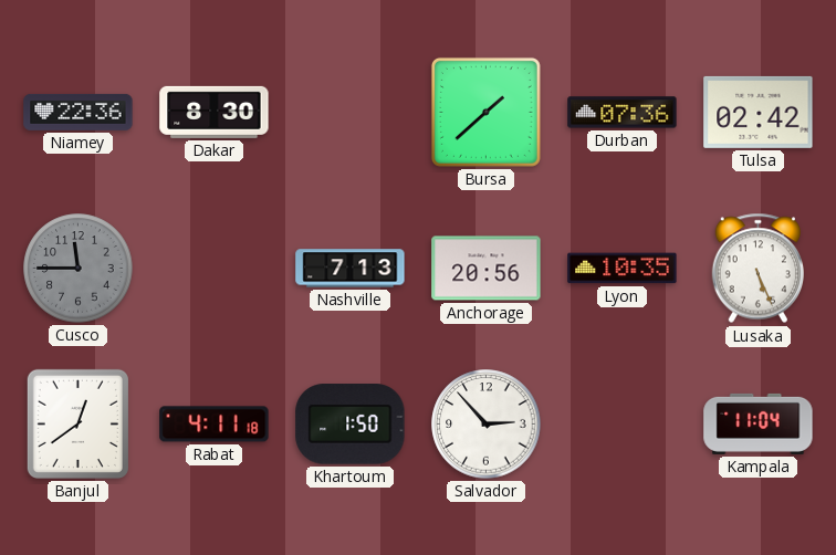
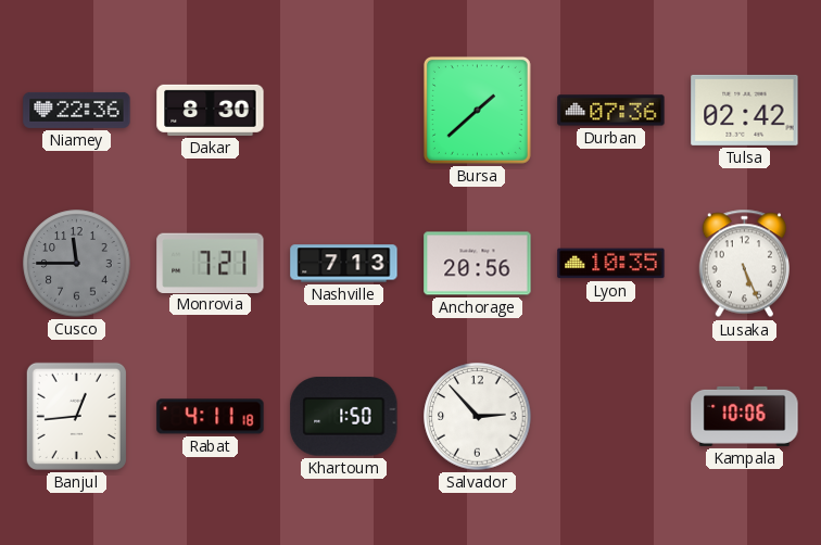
Monrovia: none -> 7:21 (211, 263)
Banjul: 12:39 -> 12:44 (76, 416)
Kampala: 11:04 -> 10:06 (745, 416)
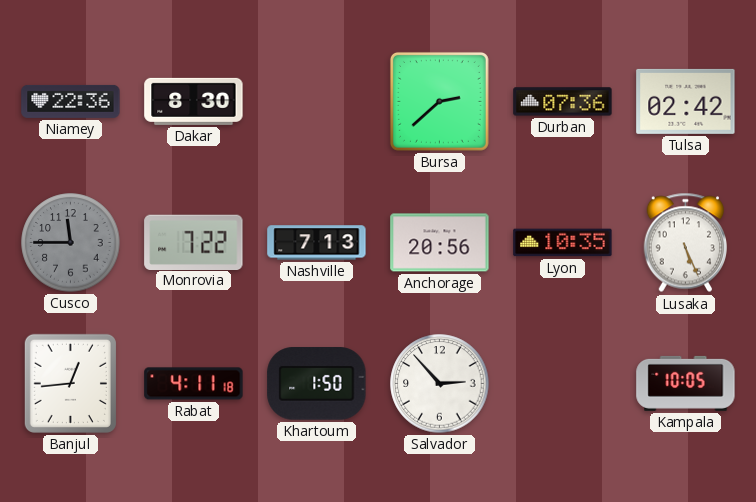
Bursa: 1:38 -> 2:38 (439, 101)
Monrovia: 7:21 -> 7:22 (194, 242)
Kampala: 10:06 -> 10:05 (686, 383)
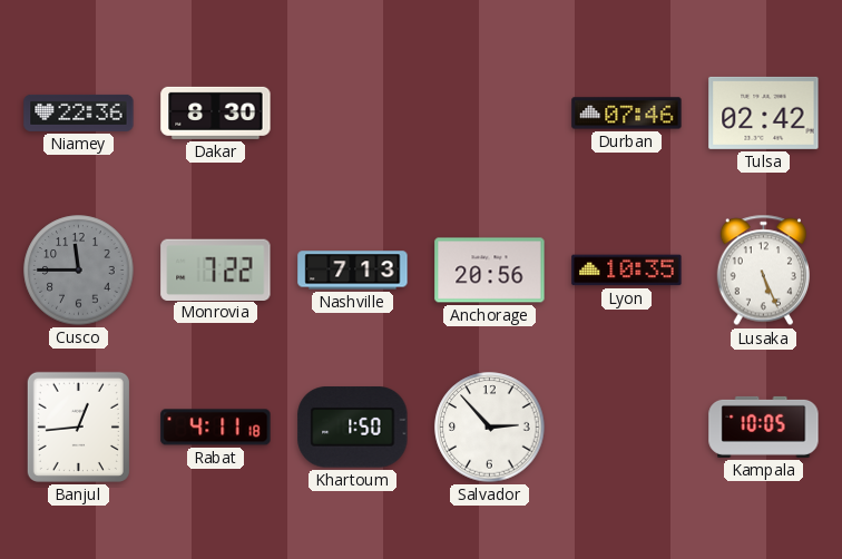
Bursa: 2:38 -> none (439, 101)
Durban: 07:36 -> 07:46 (627, 114)
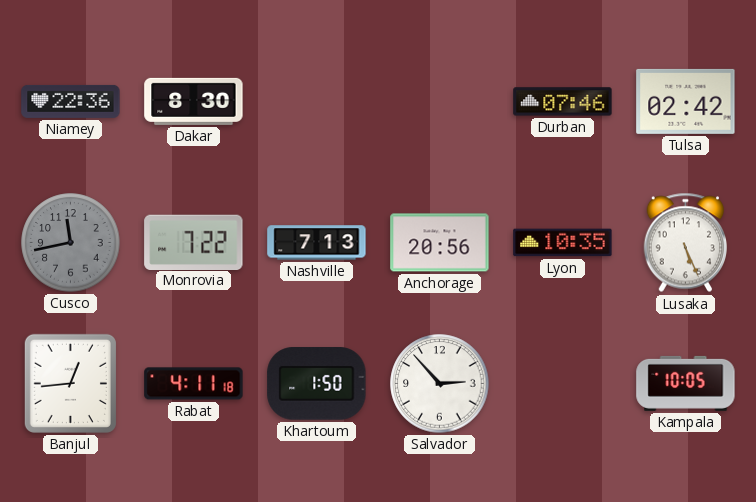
Cusco: 11:45 -> 11:43 (71, 243)
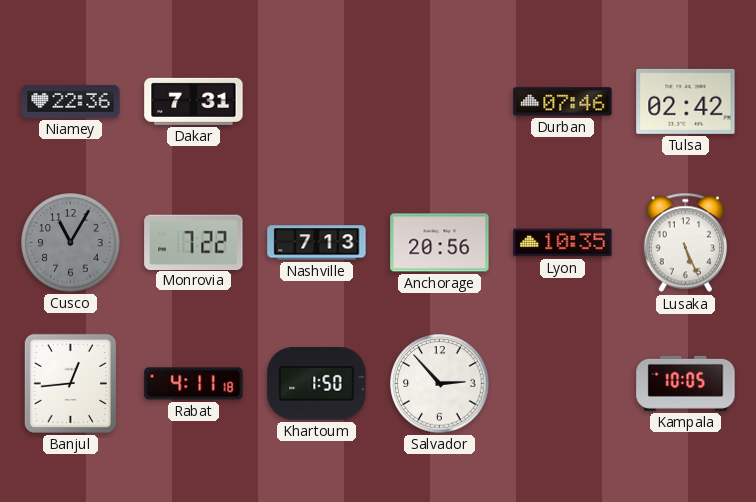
Dakar: 8:30 -> 7:31 (194, 101)
Cusco: 11:43 -> 11:05 (71, 243)
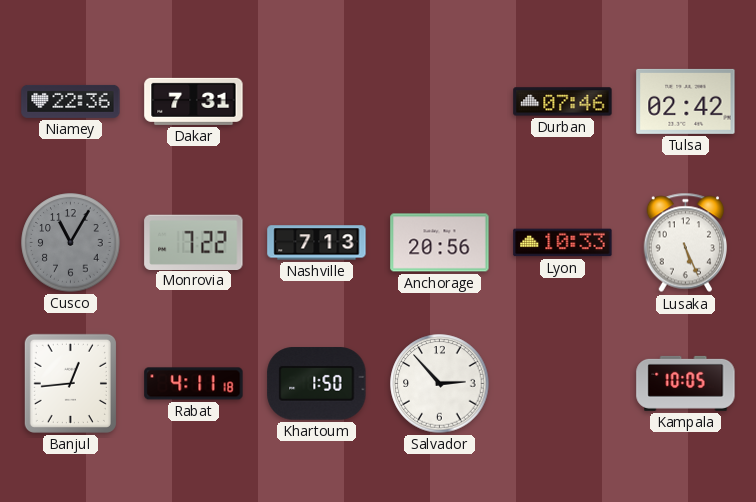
Lyon: 10:35 -> 10:33 (563, 243)
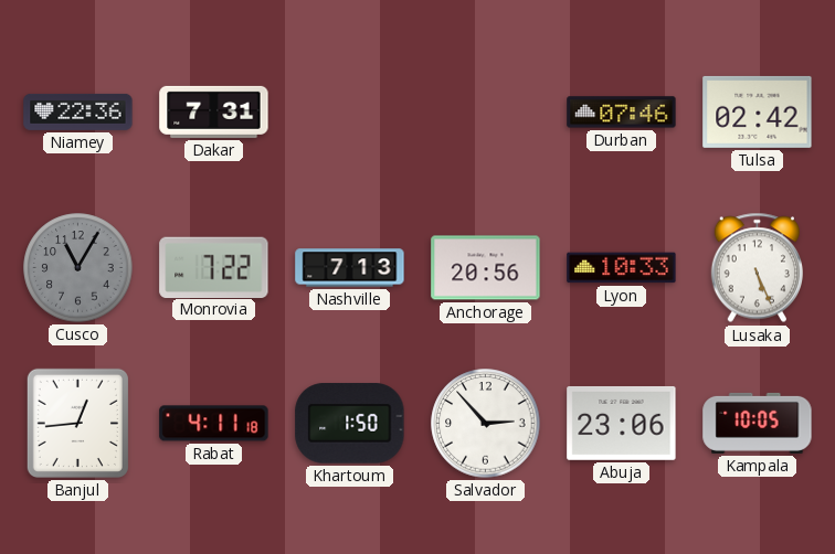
Abuja: none -> 23:06 (622, 423)
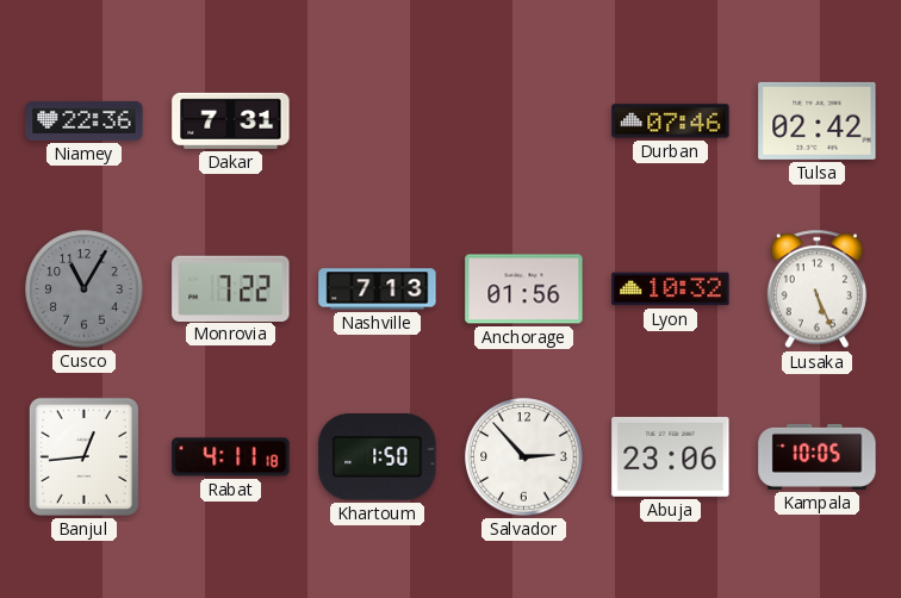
Anchorage: 20:56 -> 01:56 (524, 289)
Lyon: 10:33 -> 10:32 (671, 289)
